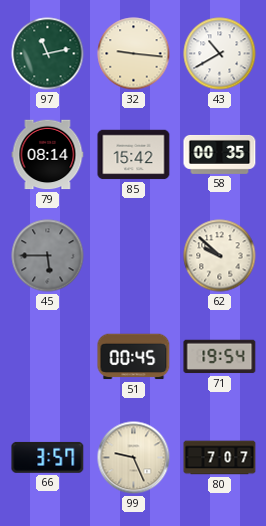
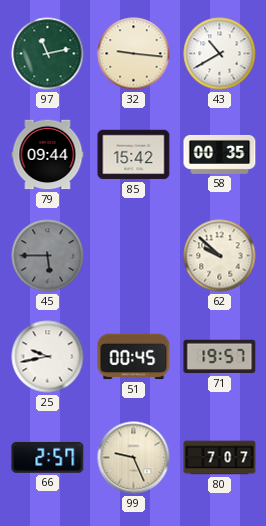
79: 08:14 -> 09:44 (48, 155)
25: none -> 9:43 (48, 357)
71: 19:54 -> 19:57 (220, 357)
66: 3:57 -> 2:57 (48, 457)
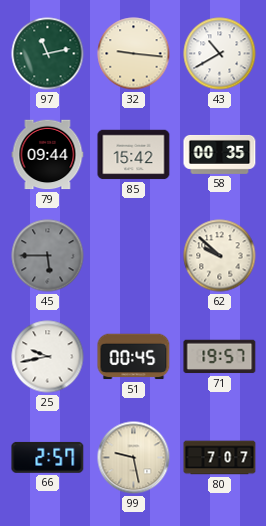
99: 9:26 -> 9:28 (134, 458)
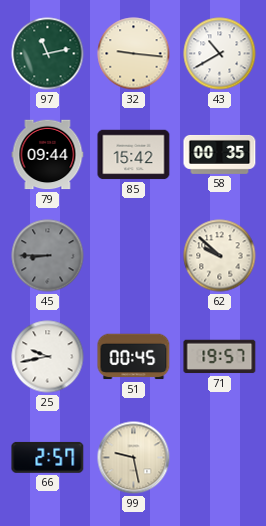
45: 5:45 -> 8:45 (48, 256)
80: 7:07 -> none (220, 458)
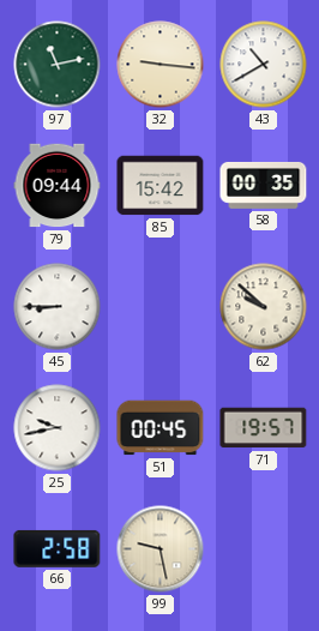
45 dial: grey -> white (58, 307)
66: 2:57 -> 2:58 (58, 548)
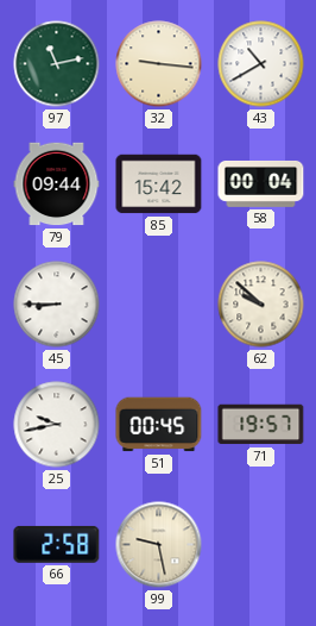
58: 00:35 -> 00:04 (261, 183)
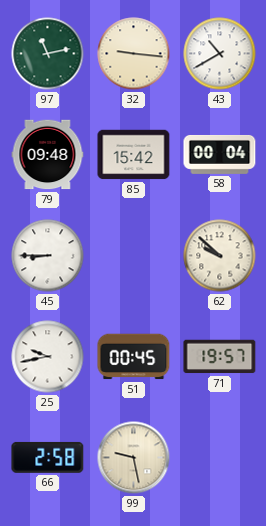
79: 09:44 -> 09:48 (48, 155)
